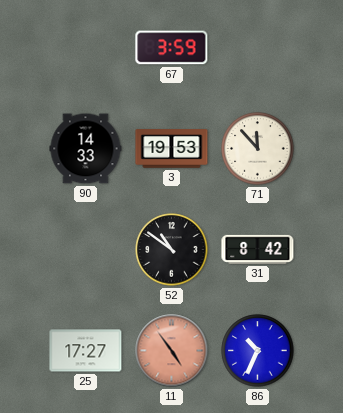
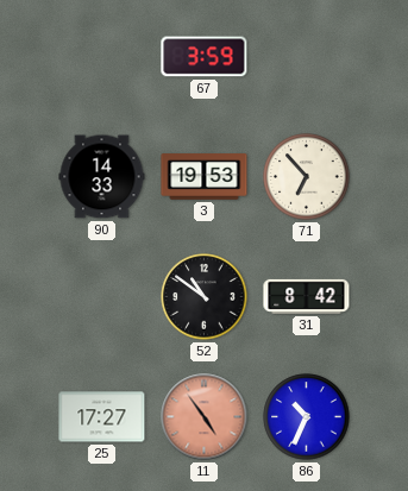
71: 11:53 -> 6:53 (307, 177)
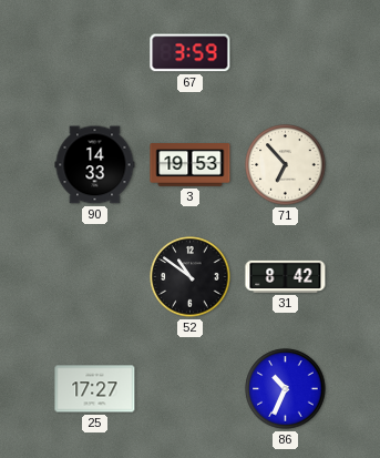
11: 4:54 -> none (205, 417)
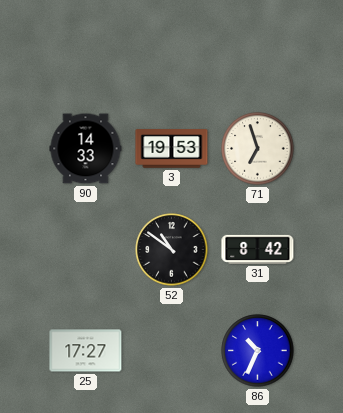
67: 3:59 -> none (191, 53)
71: 6:53 -> 6:57 (258, 149)
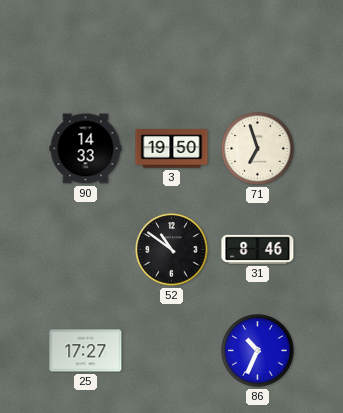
3: 19:53 -> 19:50 (172, 149)
31: 8:42 -> 8:46 (258, 249)
